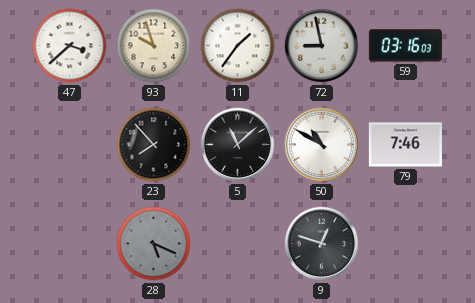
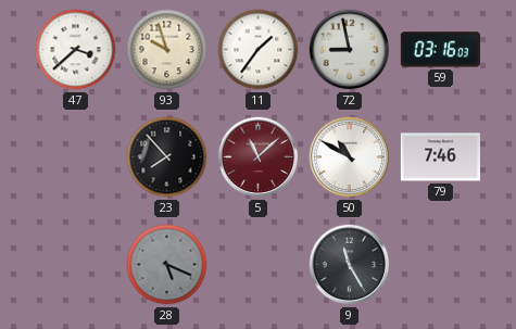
5 dial: black -> burgundy (259, 157)
9: 12:48 -> 11:25 (350, 265)
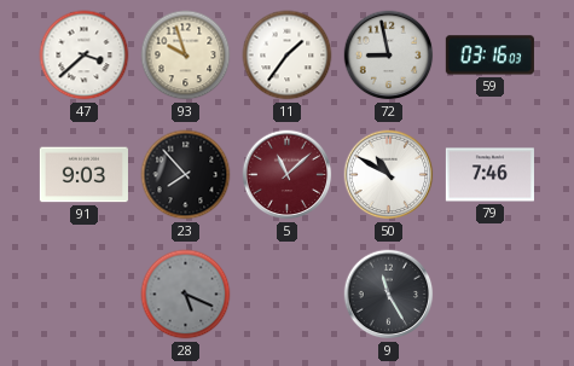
91: none -> 9:03 (83, 175)
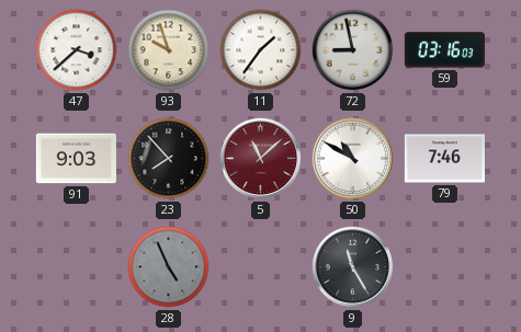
28: 5:19 -> 4:56 (169, 267)
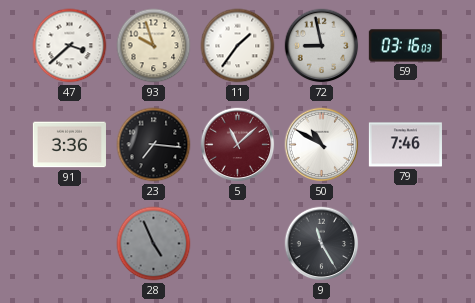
91: 9:03 -> 3:36 (69, 145)
23: 7:53 -> 7:16 (154, 145)
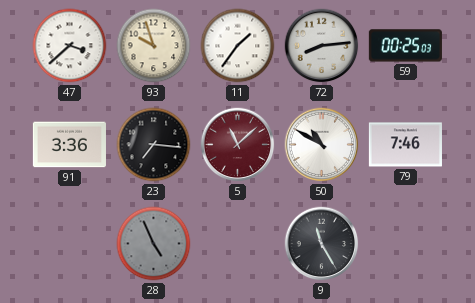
72: 8:58 -> 8:14 (322, 46)
59: 03:16 -> 00:25 (405, 46)
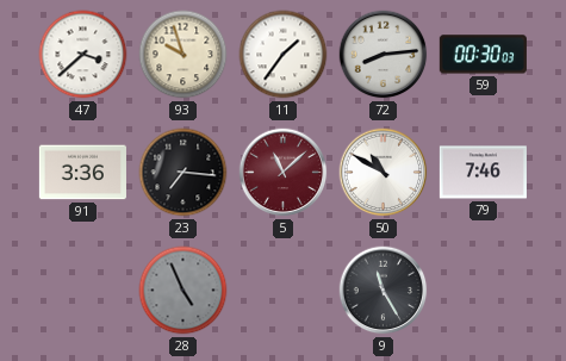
59: 00:25 -> 00:30 (483, 55)
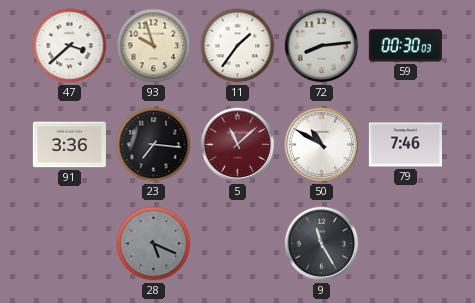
28: 4:56 -> 5:19 (154, 244)
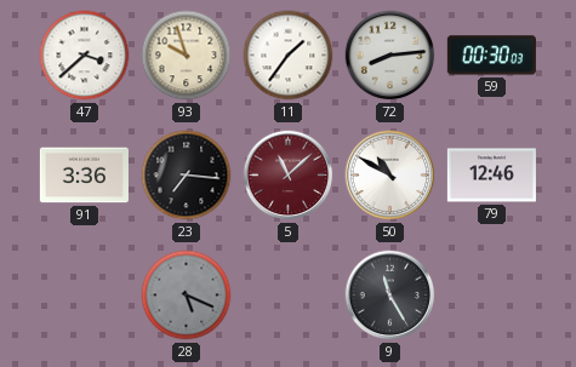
79: 7:46 -> 12:46 (491, 176)
